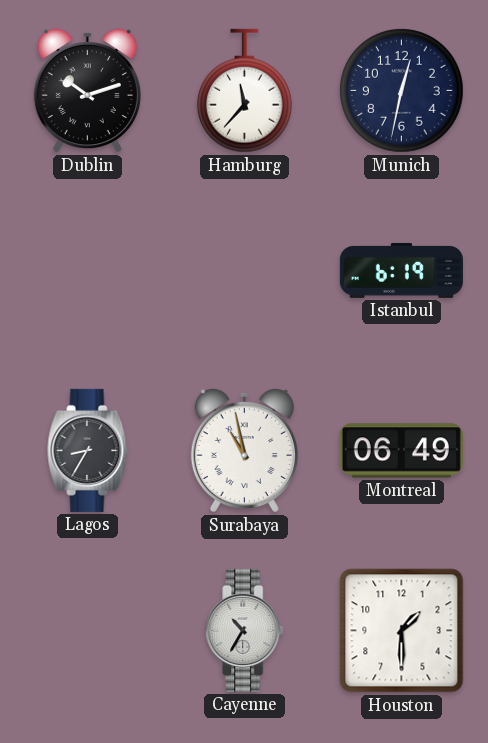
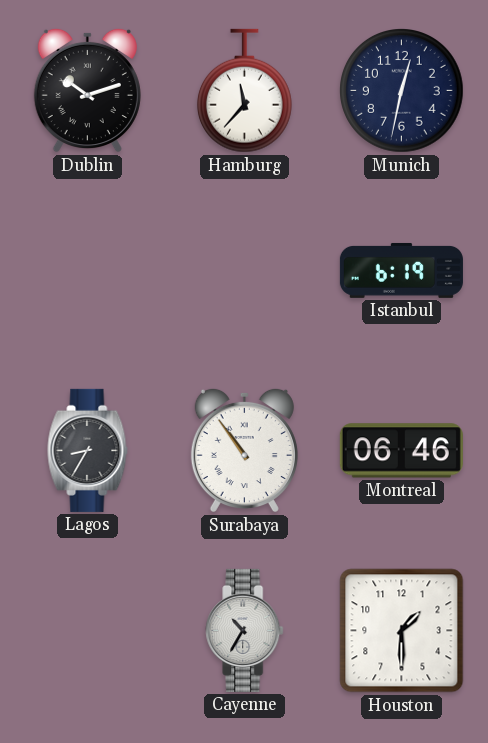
Surabaya: 10:58 -> 10:54 (244, 450)
Montreal: 06:49 -> 06:46 (401, 451)
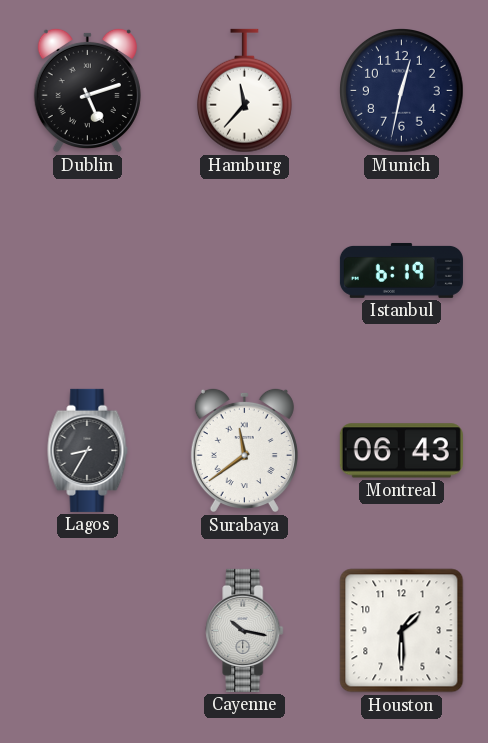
Dublin: 10:12 -> 5:12 (87, 90)
Surabaya: 10:54 -> 11:39 (244, 450)
Montreal: 06:46 -> 06:43 (401, 451)
Cayenne: 10:35 -> 10:17 (245, 630)
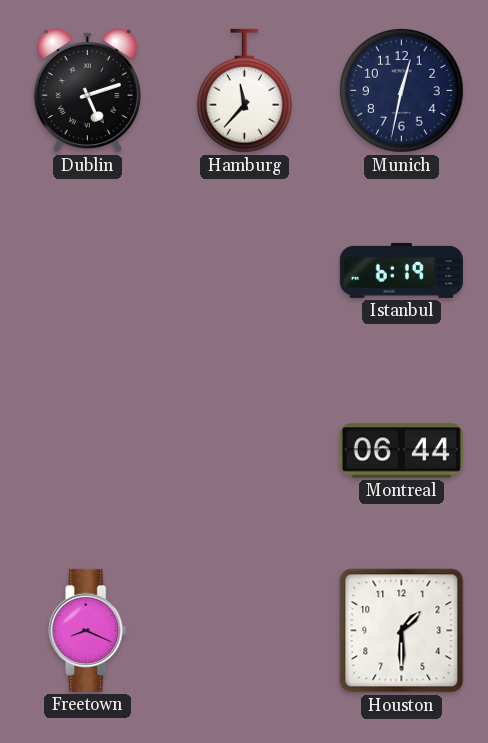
Lagos: 8:35 -> none (88, 450)
Surabaya: 11:39 -> none (244, 450)
Montreal: 06:43 -> 06:44 (401, 451)
Freetown: none -> 8:19 (88, 630)
Cayenne: 10:17 -> none (245, 630)
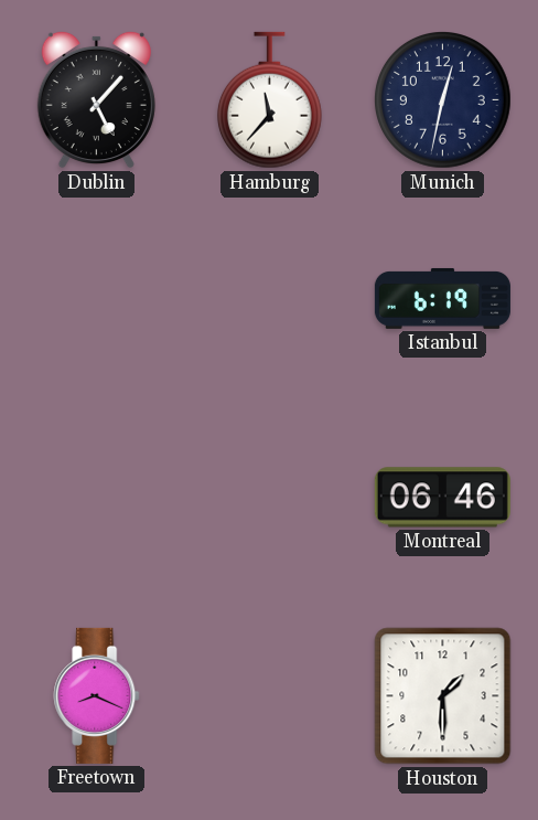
Dublin: 5:12 -> 5:07 (96, 99)
Montreal: 06:44 -> 06:46 (442, 498)
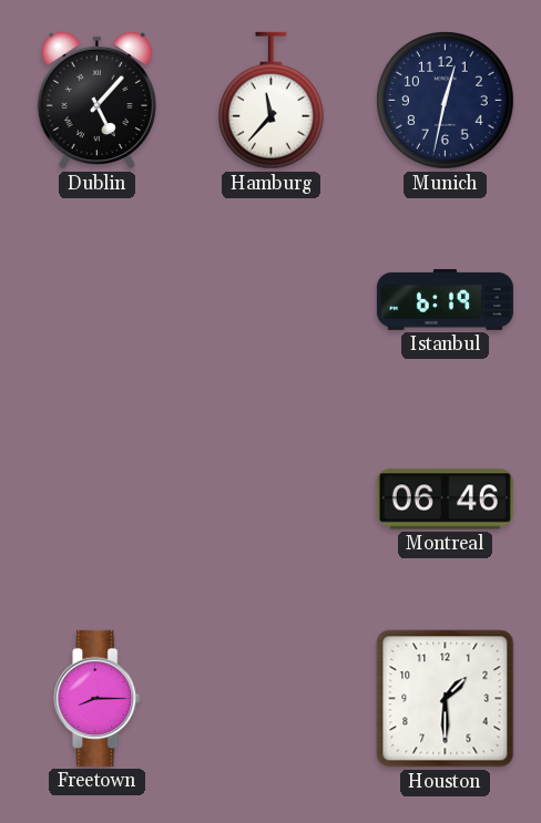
Freetown: 8:19 -> 8:15 (98, 698)
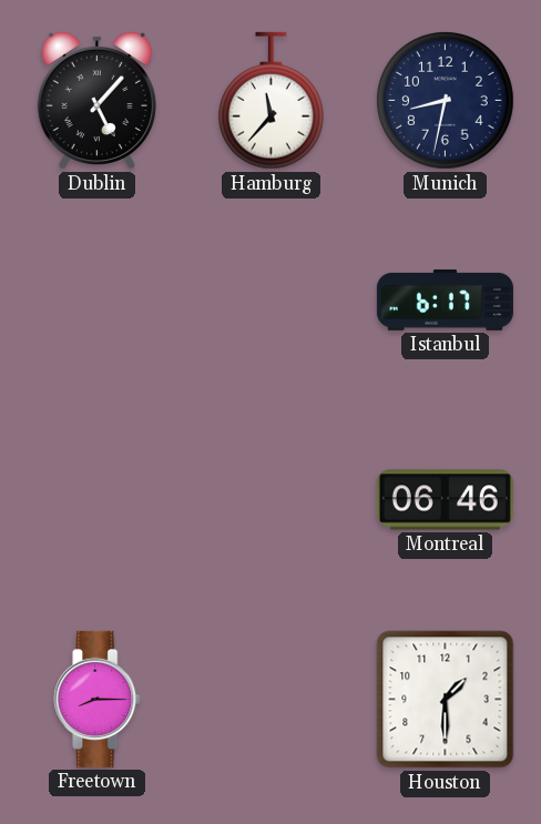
Munich: 12:32 -> 8:32 (446, 101)
Istanbul: 6:19 -> 6:17 (445, 299)
